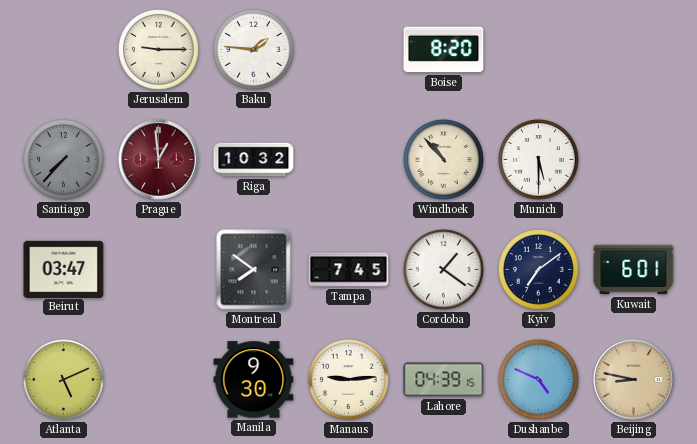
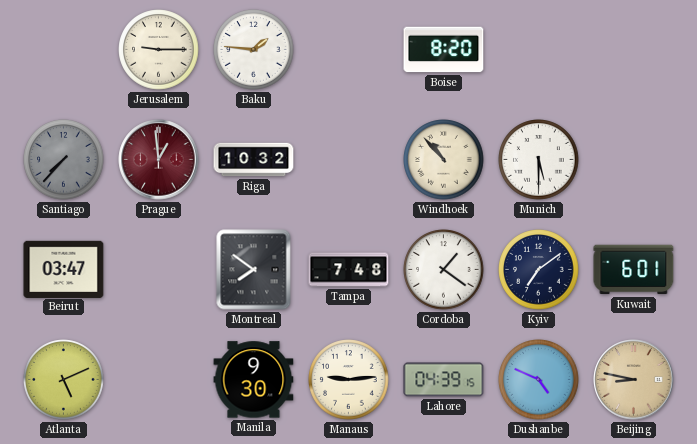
Tampa: 7:45 -> 7:48 (349, 270)
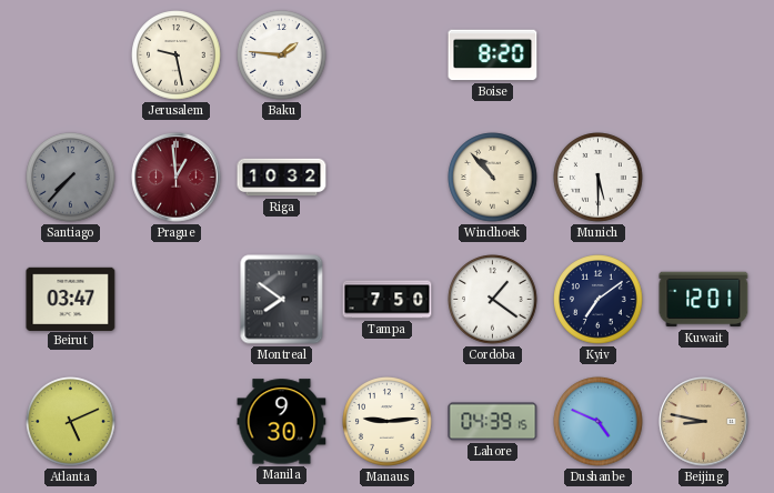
Jerusalem: 9:15 -> 9:28 (177, 56)
Tampa: 7:48 -> 7:50 (388, 300)
Kuwait: 6:01 -> 12:01 (704, 300)
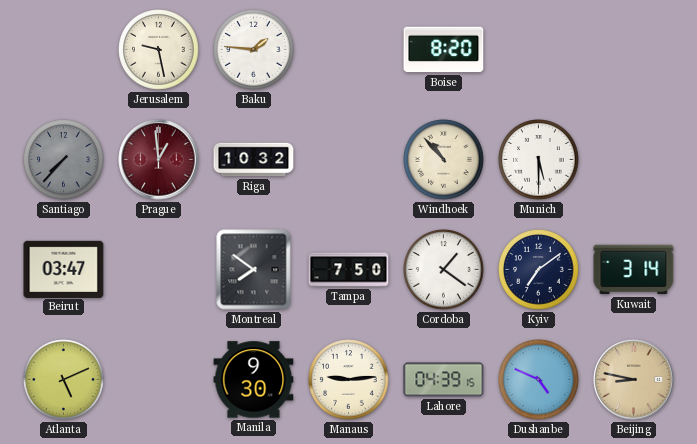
Kuwait: 12:01 -> 3:14 (634, 270)
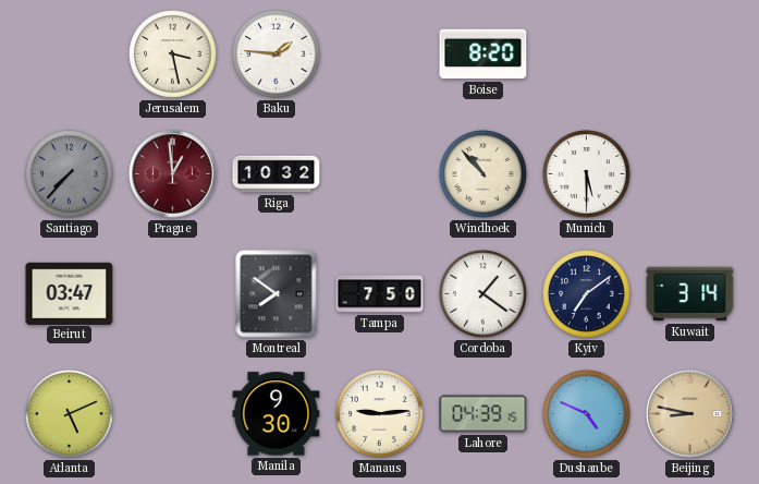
Jerusalem: 9:28 -> 3:28 (173, 55)
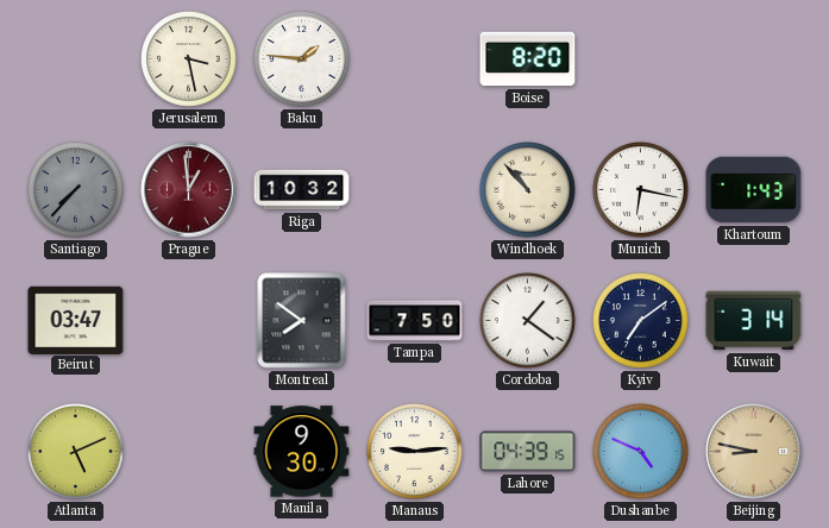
Munich: 5:30 -> 6:17 (641, 190)
Khartoum: none -> 1:43 (754, 190)
